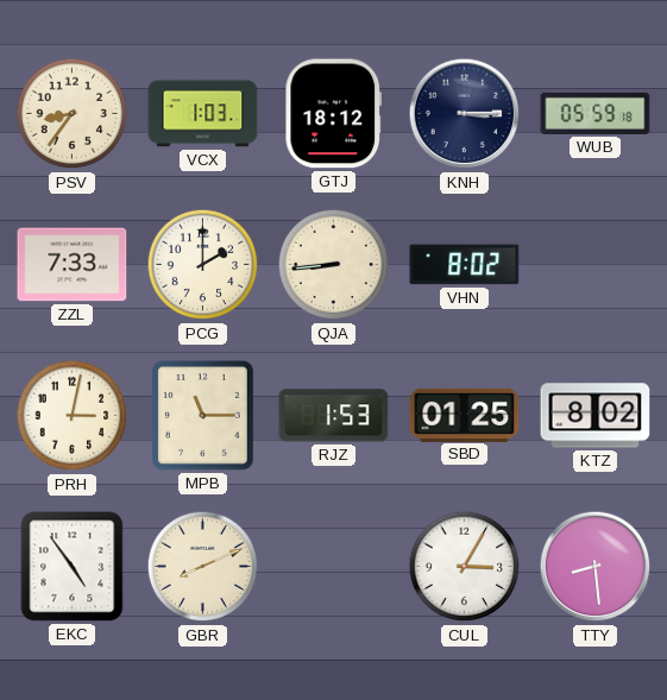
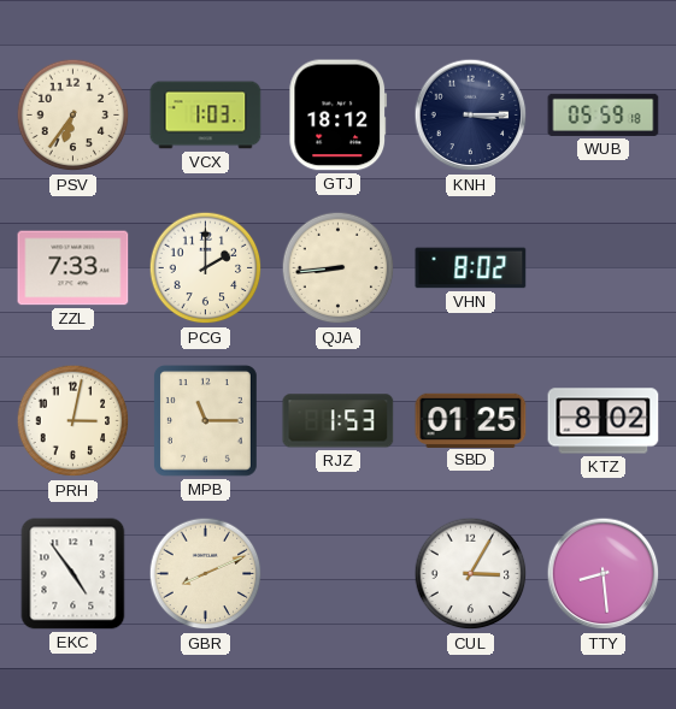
PSV: 8:36 -> 6:36 (74, 116)
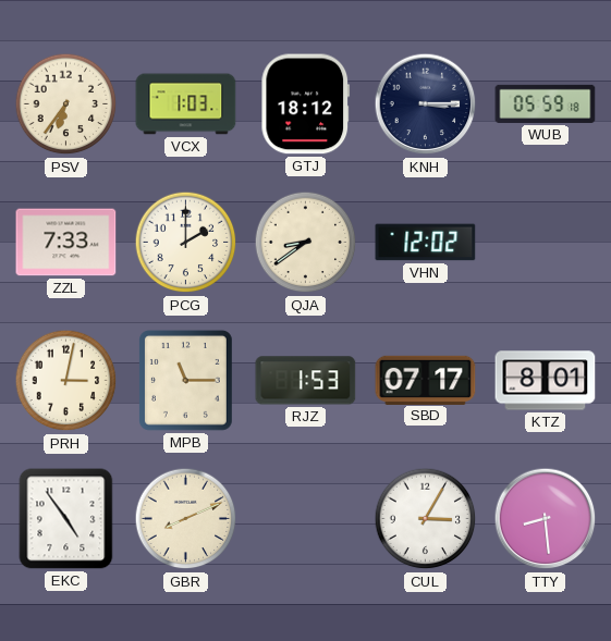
QJA: 8:44 -> 8:39 (306, 243)
VHN: 8:02 -> 12:02 (426, 243)
SBD: 01:25 -> 07:17 (426, 380)
KTZ: 8:02 -> 8:01 (546, 381)
